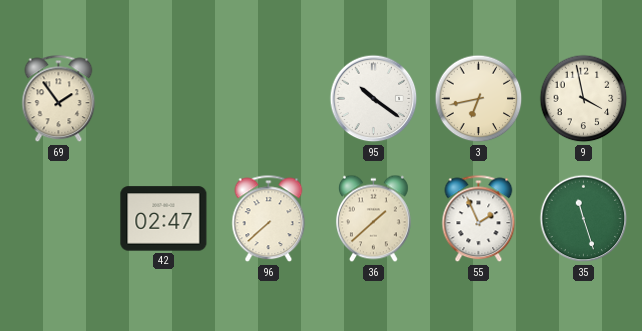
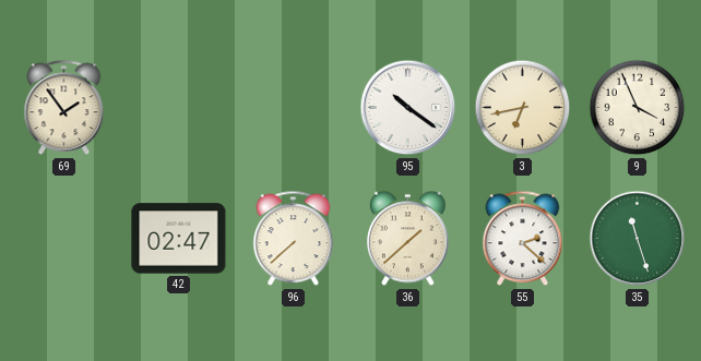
9: 3:58 -> 3:56 (638, 108)
55: 1:56 -> 2:22 (523, 239)
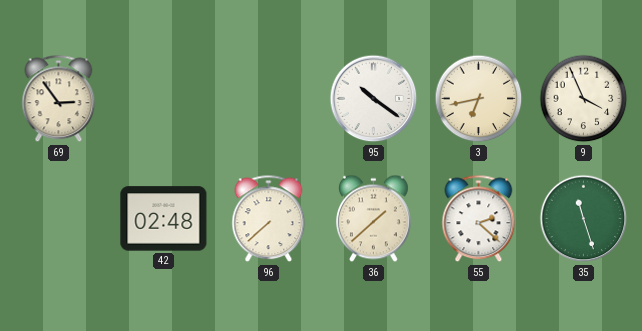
69: 1:54 -> 2:54 (59, 99)
42: 02:47 -> 02:48 (164, 219)
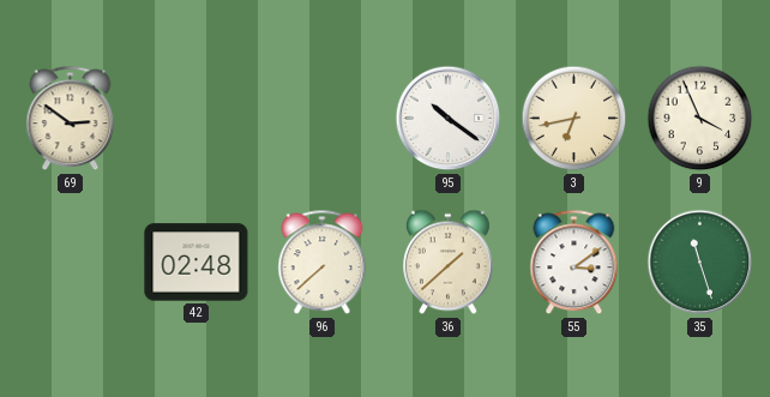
69: 2:54 -> 2:51 (71, 119)
55: 2:22 -> 3:09 (575, 263)
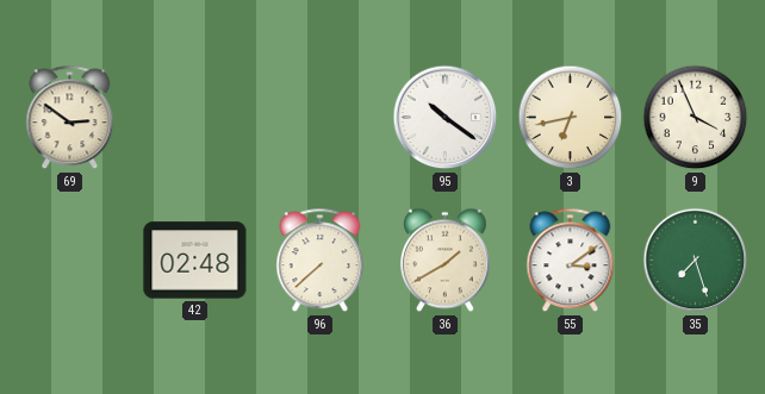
36: 1:38 -> 1:40 (444, 261)
35: 11:27 -> 7:27 (696, 261)
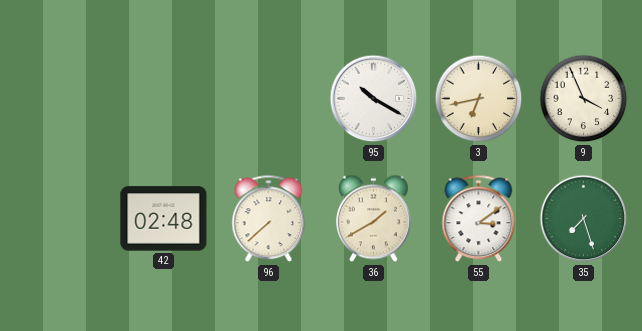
69: 2:51 -> none (70, 118)
95: 10:21 -> 10:20 (374, 99)
